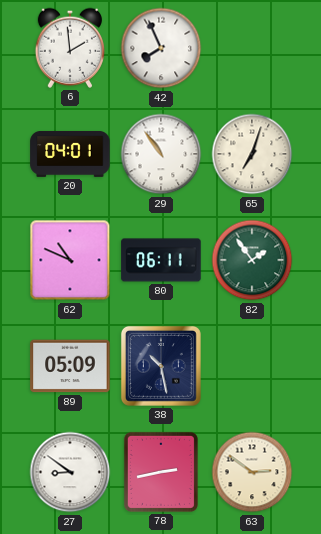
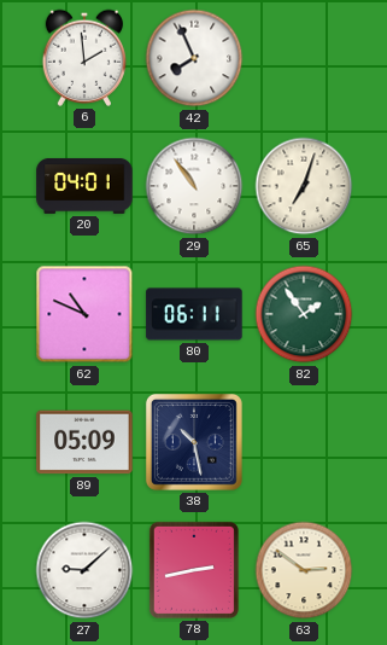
27: 8:51 -> 9:08 (84, 570)
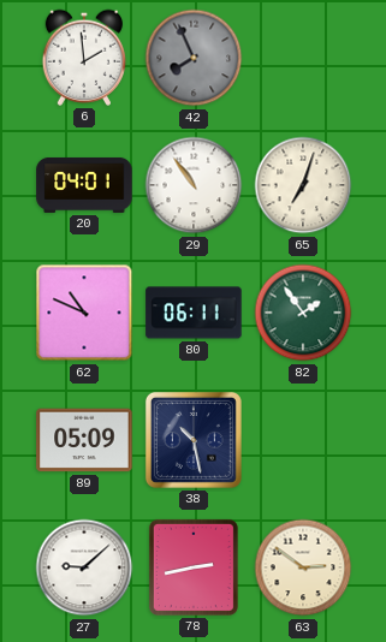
42 dial: white -> grey (194, 58)
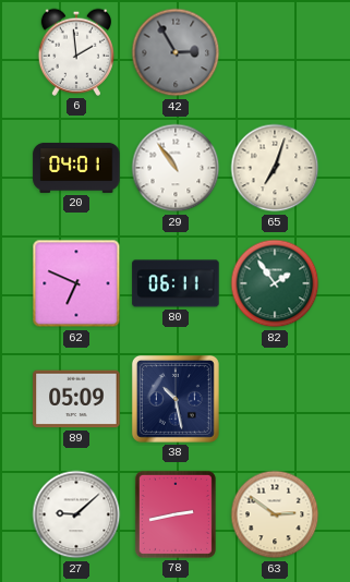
42: 7:56 -> 2:55 (176, 52)
62: 10:49 -> 6:49 (76, 283)
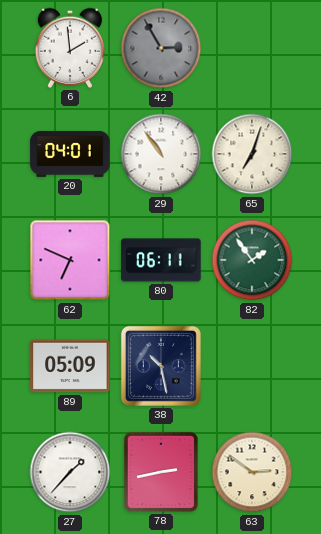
27: 9:08 -> 1:37 (70, 472)
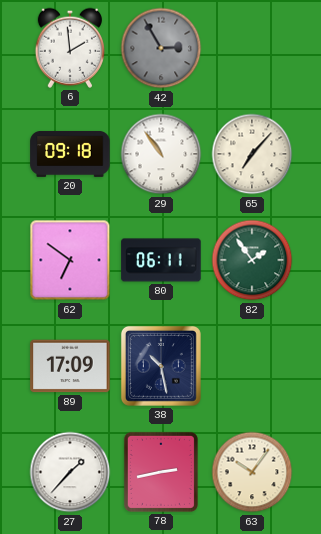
20: 04:01 -> 09:18 (70, 154)
65: 7:03 -> 7:07 (252, 154)
62: 6:49 -> 6:51 (70, 260)
89: 05:09 -> 17:09 (70, 366)
63: 2:51 -> 10:06 (252, 472)
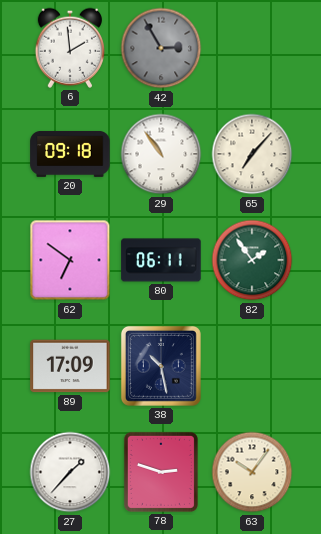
78: 2:43 -> 2:48 (161, 472)
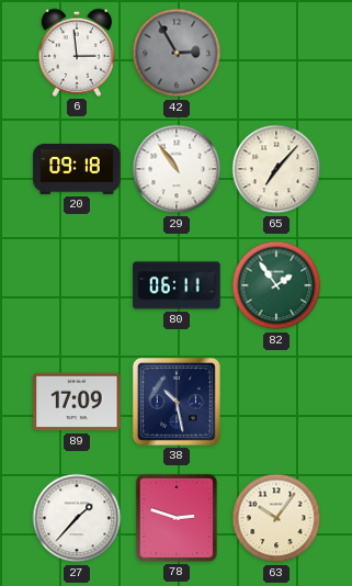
6: 1:59 -> 2:59 (76, 53)
62: 6:51 -> none (70, 260)
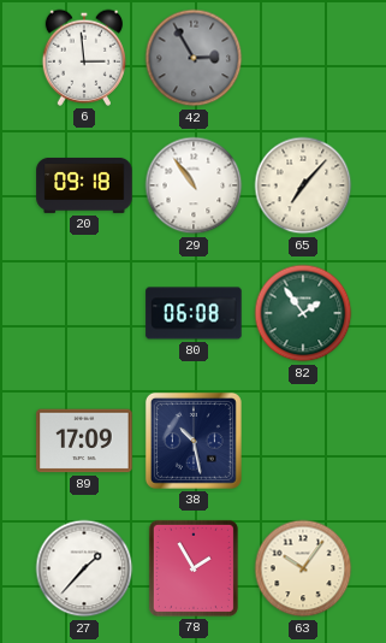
80: 06:11 -> 06:08 (194, 313)
78: 2:48 -> 1:55 (194, 568)
